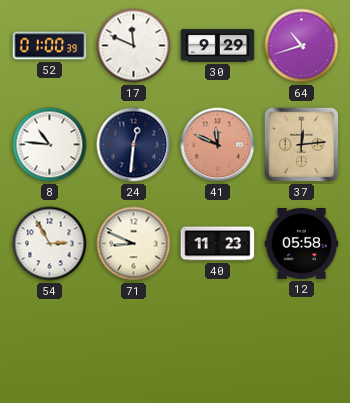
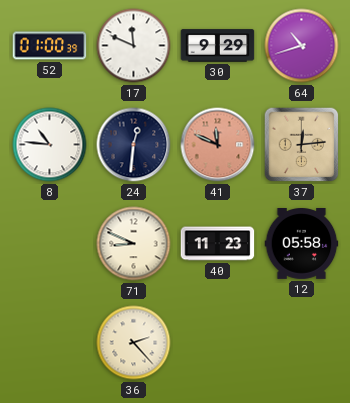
54: 2:55 -> none (50, 244)
36: none -> 2:23 (134, 343)
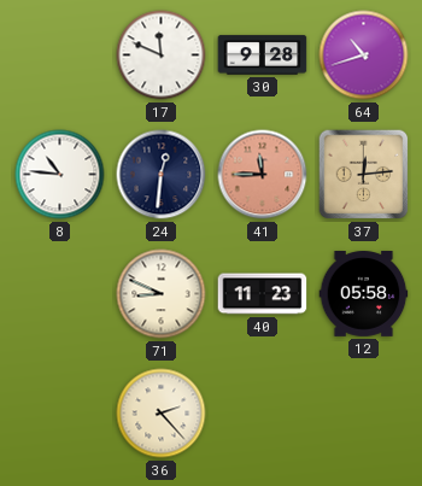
52: 01:00 -> none (50, 46)
30: 9:29 -> 9:28 (263, 55)
41: 11:49 -> 11:45 (263, 175)
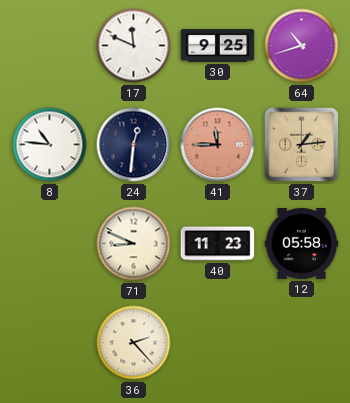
30: 9:28 -> 9:25 (218, 46)
37: 12:14 -> 1:14 (302, 145)
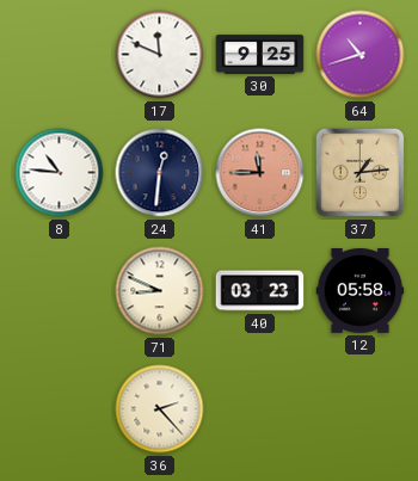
40: 11:23 -> 03:23 (260, 291)
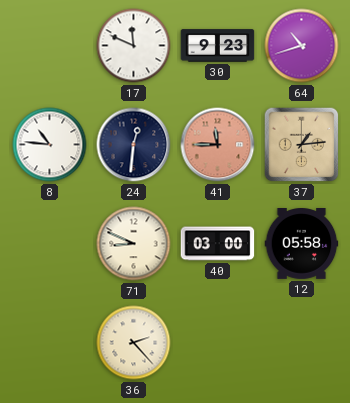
30: 9:25 -> 9:23 (218, 46)
40: 03:23 -> 03:00 (218, 244)
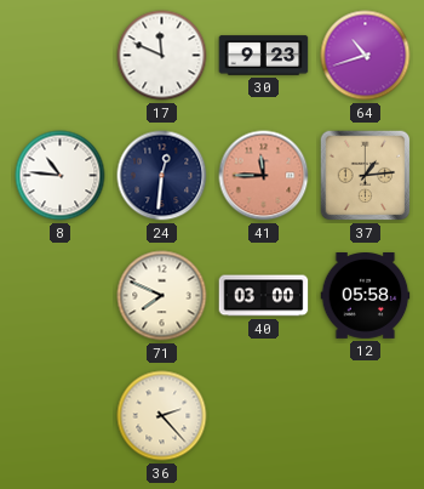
71: 8:49 -> 7:49 (162, 296)
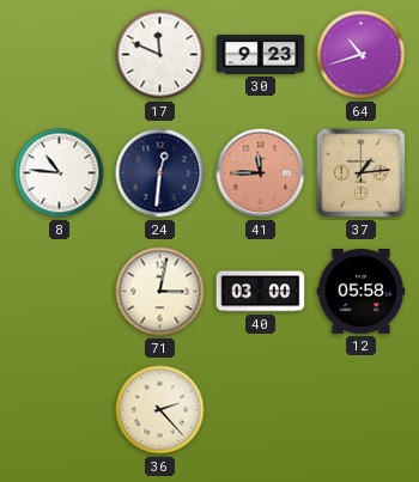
71: 7:49 -> 3:02 (160, 292)
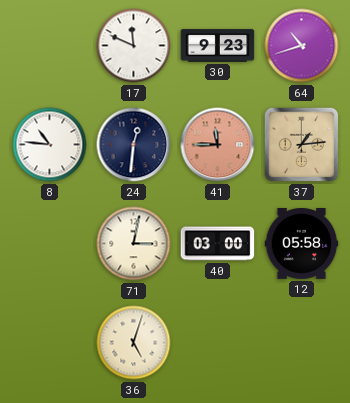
36: 2:23 -> 5:03 (134, 343)
